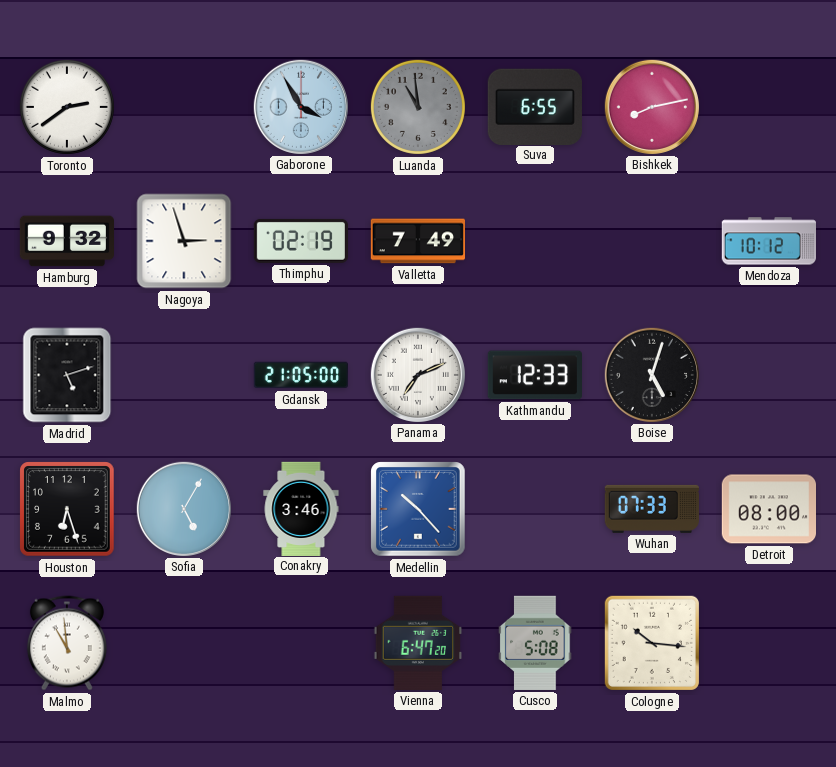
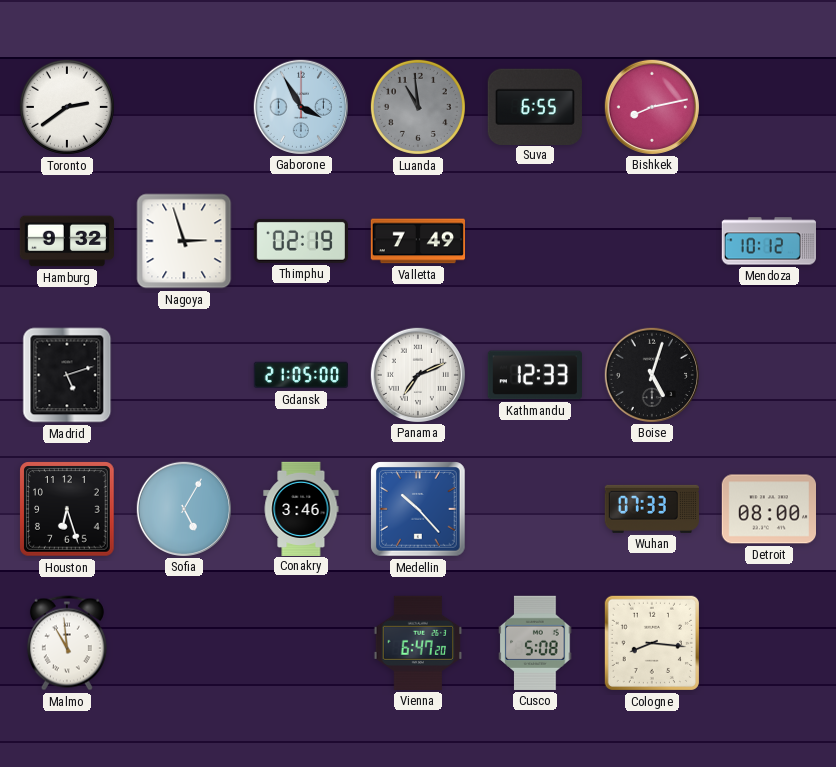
Cologne: 10:16 -> 8:16 (652, 643)
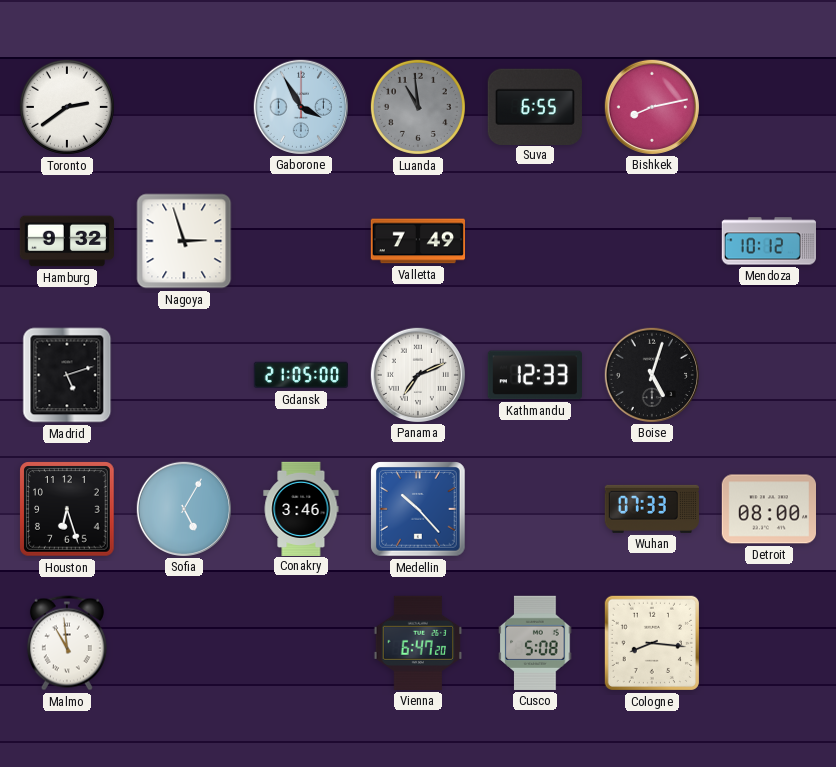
Thimphu: 02:19 -> none (300, 241)
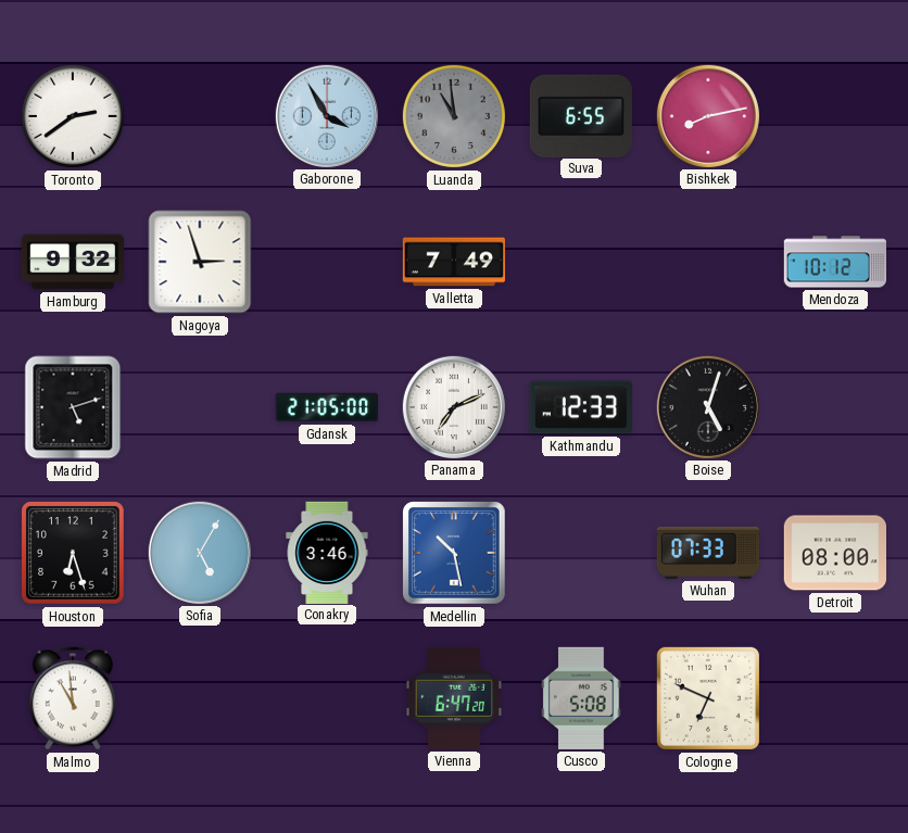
Medellin: 10:23 -> 10:28 (454, 553)
Cologne: 8:16 -> 6:49 (708, 698)
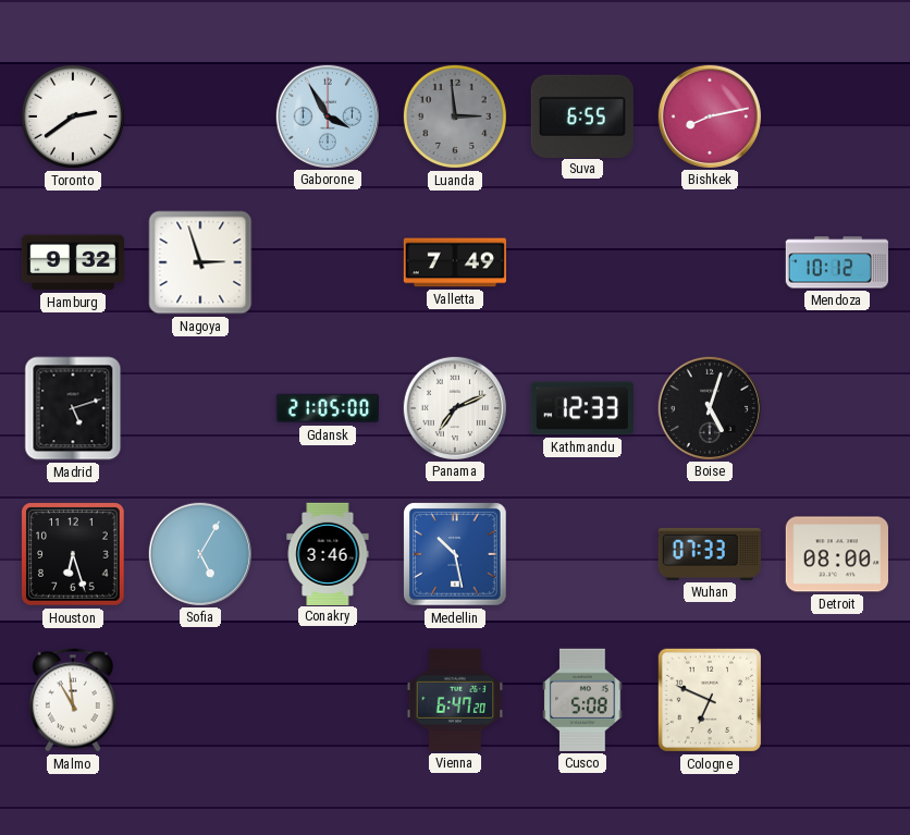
Luanda: 10:59 -> 2:59 (455, 116)
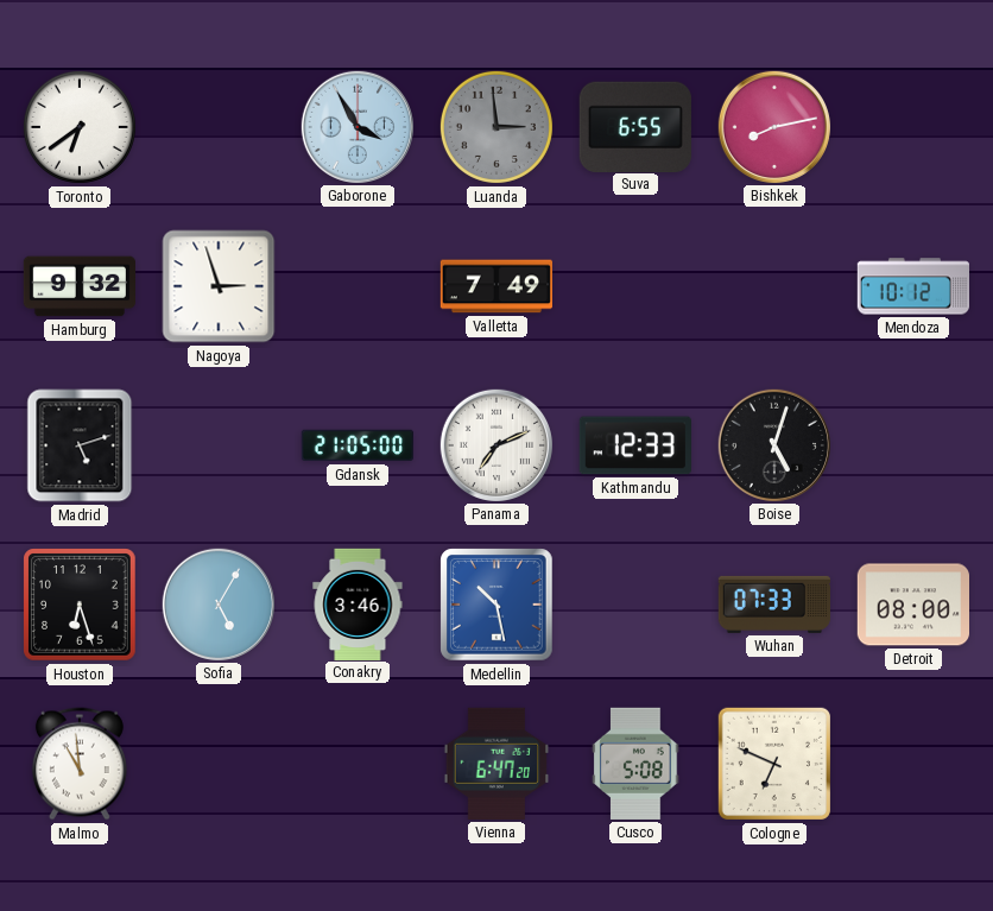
Toronto: 2:39 -> 6:39 (80, 127)
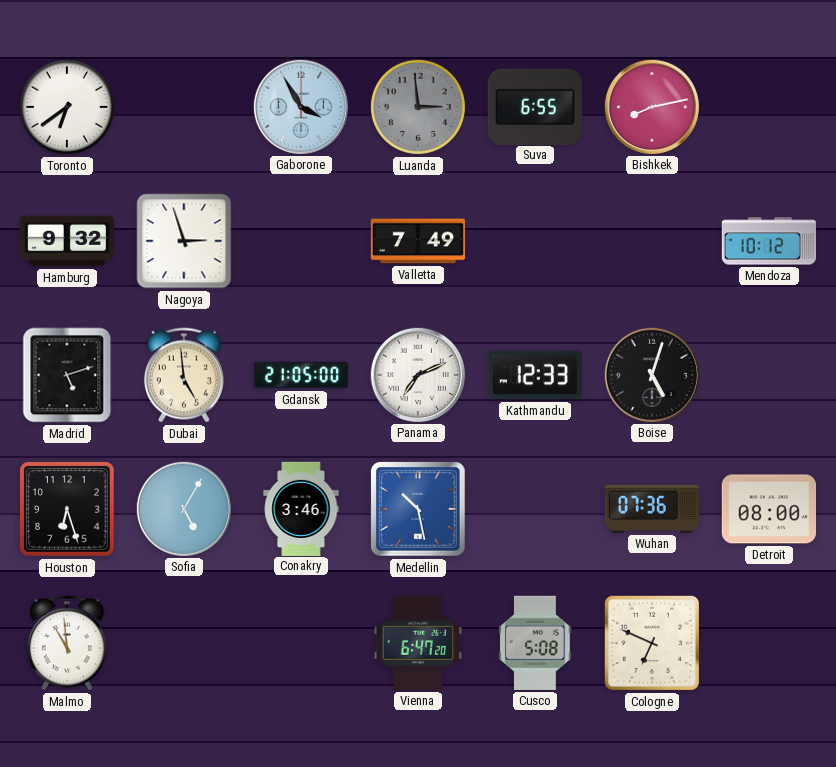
Dubai: none -> 4:59 (184, 375)
Wuhan: 07:33 -> 07:36 (652, 509)
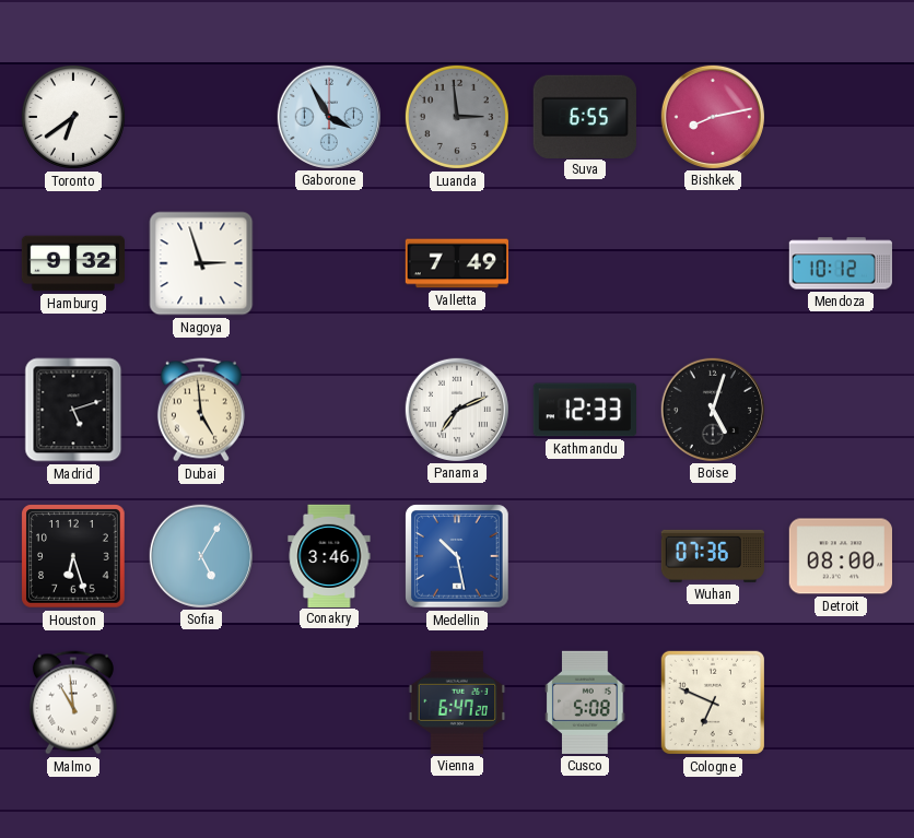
Gdansk: 21:05 -> none (300, 375)
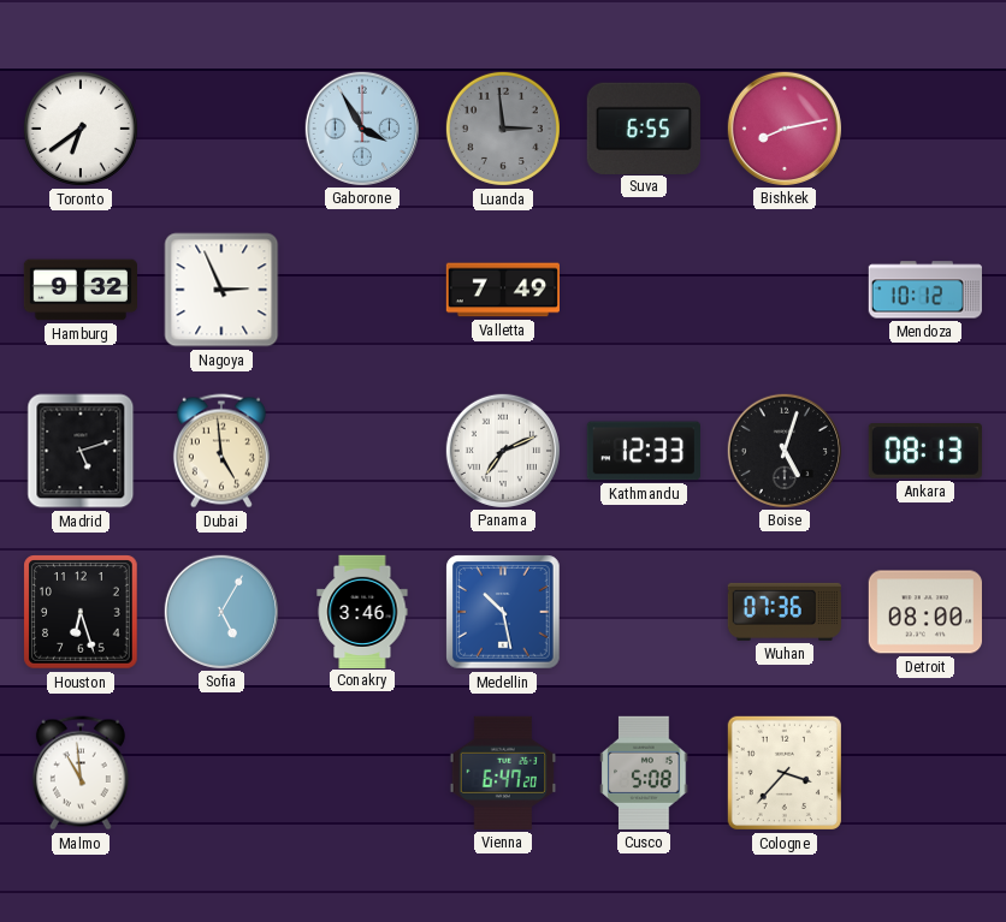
Nagoya: 2:57 -> 2:56 (221, 290)
Ankara: none -> 08:13 (925, 452)
Cologne: 6:49 -> 3:37 (785, 773)
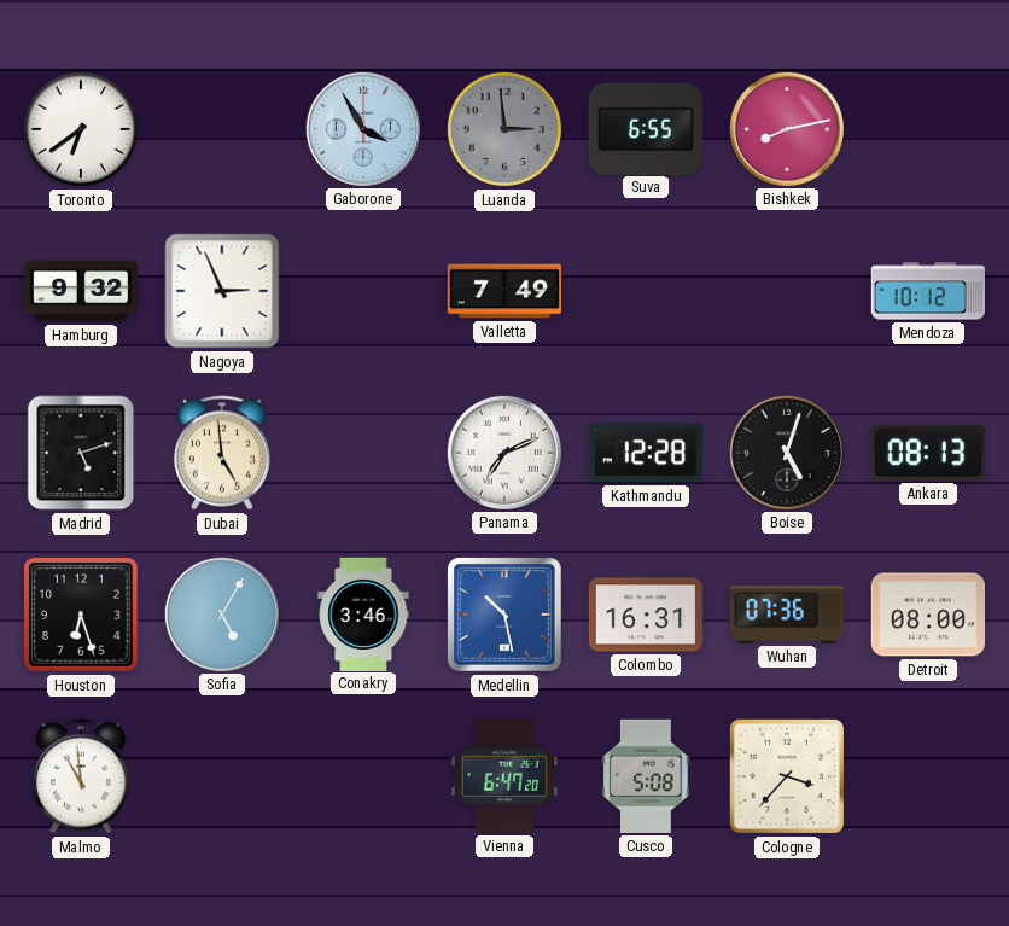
Kathmandu: 12:33 -> 12:28 (646, 453)
Colombo: none -> 16:31 (645, 615)
